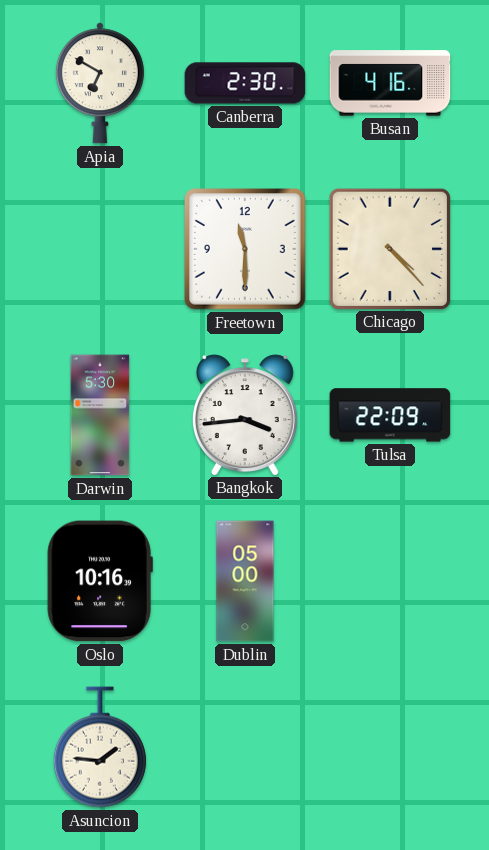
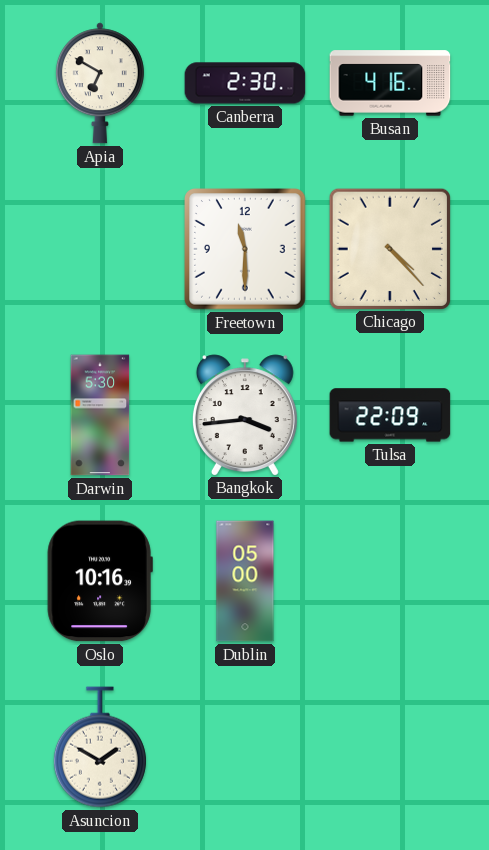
Asuncion: 1:46 -> 1:50 (100, 747)
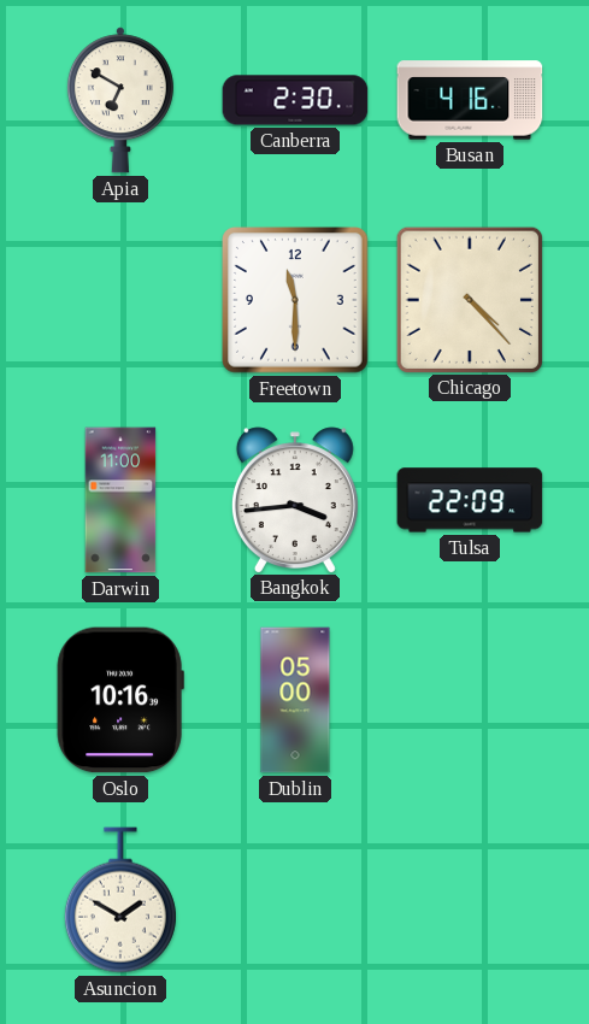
Darwin: 5:30 -> 11:00 (120, 500)
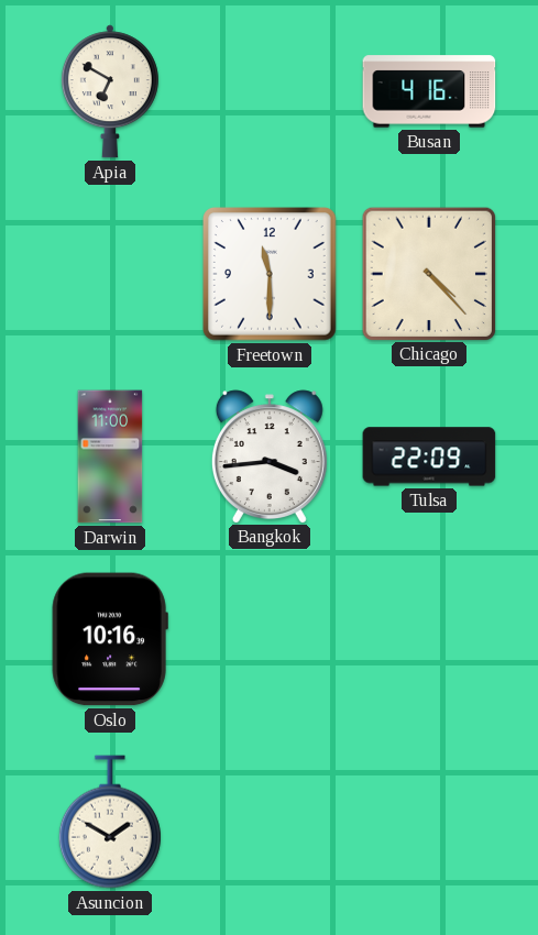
Canberra: 2:30 -> none (295, 100)
Dublin: 05:00 -> none (295, 700)
